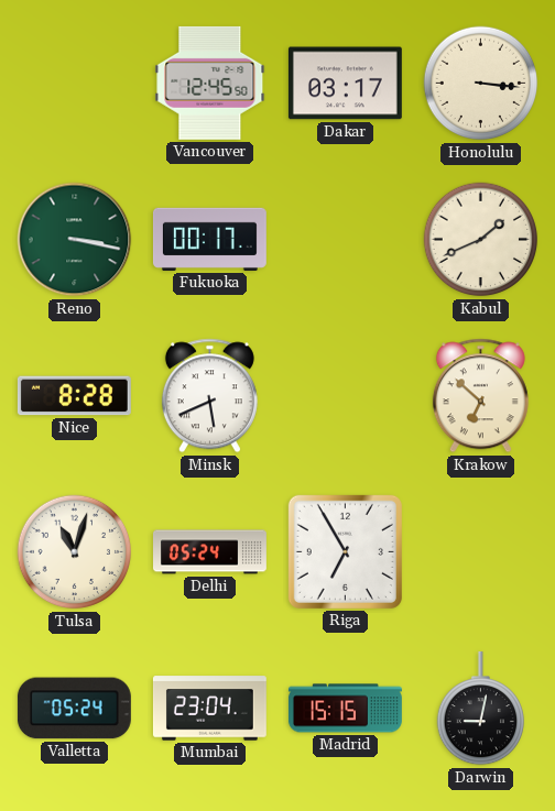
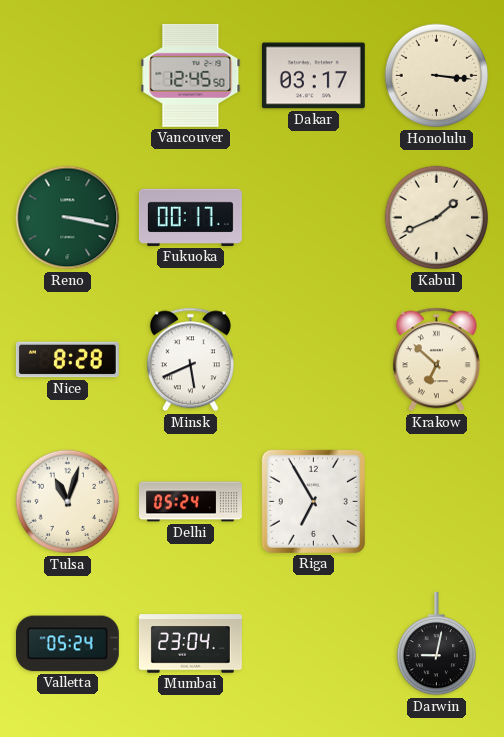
Madrid: 15:15 -> none (345, 709)
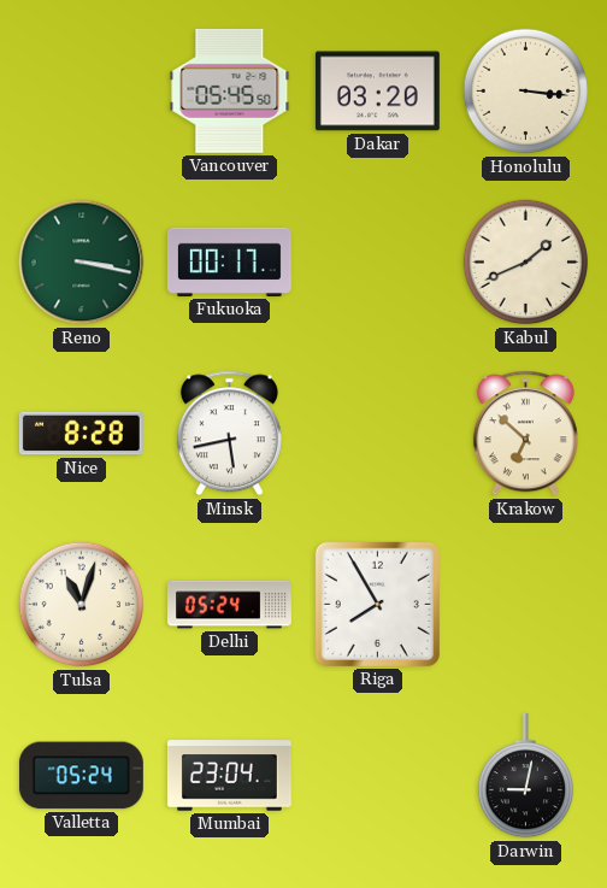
Vancouver: 12:45 -> 05:45 (230, 90)
Dakar: 03:17 -> 03:20 (377, 92)
Minsk: 5:41 -> 5:43 (229, 434)
Riga: 6:55 -> 7:55 (377, 604)
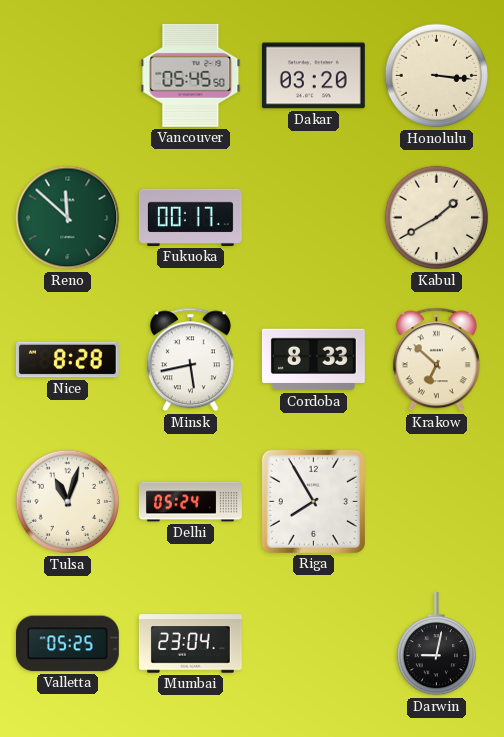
Reno: 3:17 -> 11:52 (68, 218)
Kabul: 1:41 -> 1:40 (437, 218)
Cordoba: none -> 8:33 (313, 360)
Valletta: 05:24 -> 05:25 (67, 644)
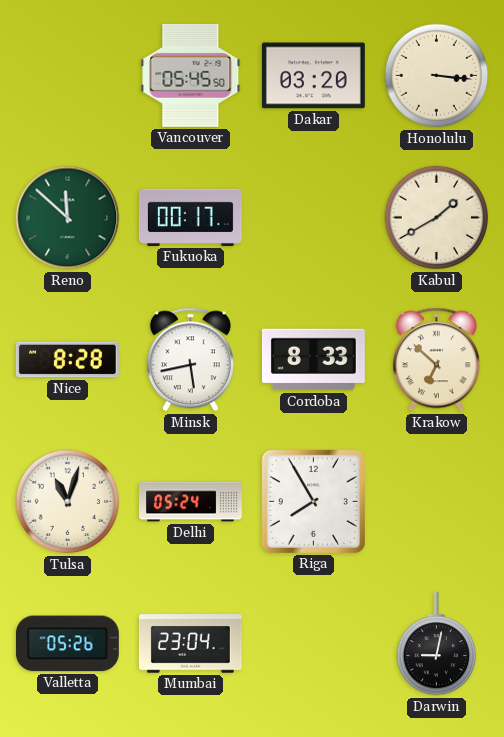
Valletta: 05:25 -> 05:26 (67, 644)
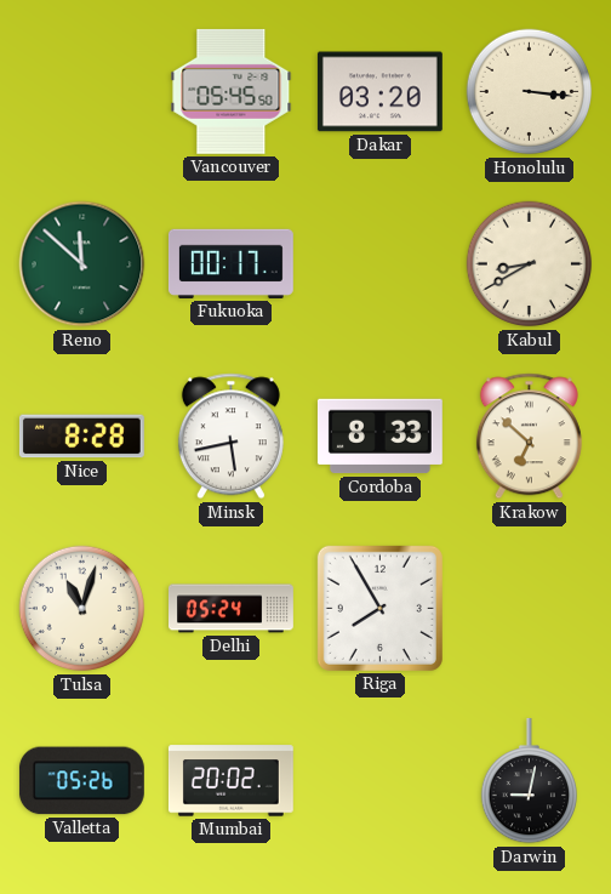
Kabul: 1:40 -> 8:40 (530, 264)
Mumbai: 23:04 -> 20:02 (230, 781)
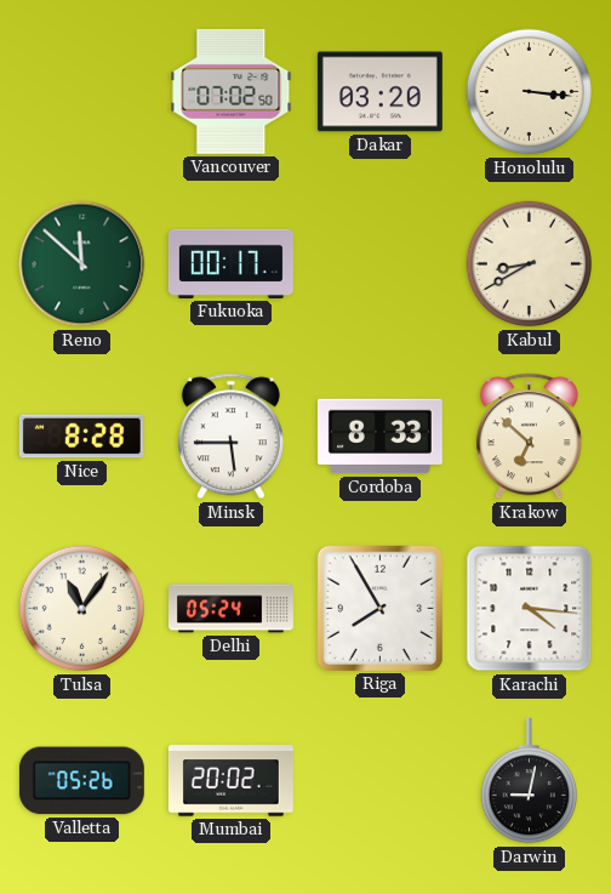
Vancouver: 05:45 -> 07:02 (232, 91)
Minsk: 5:43 -> 5:45 (230, 437)
Tulsa: 11:03 -> 11:06 (82, 609)
Karachi: none -> 4:16 (530, 609)
